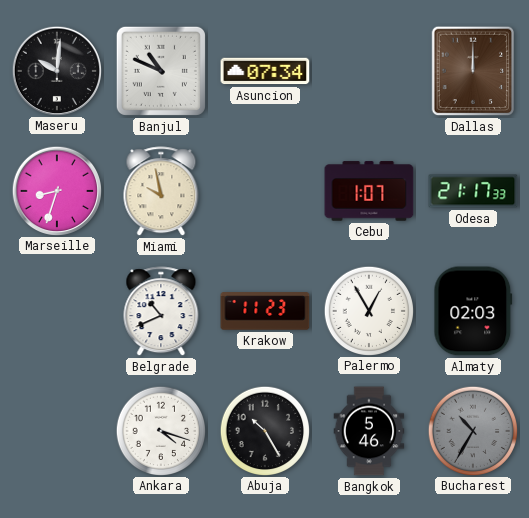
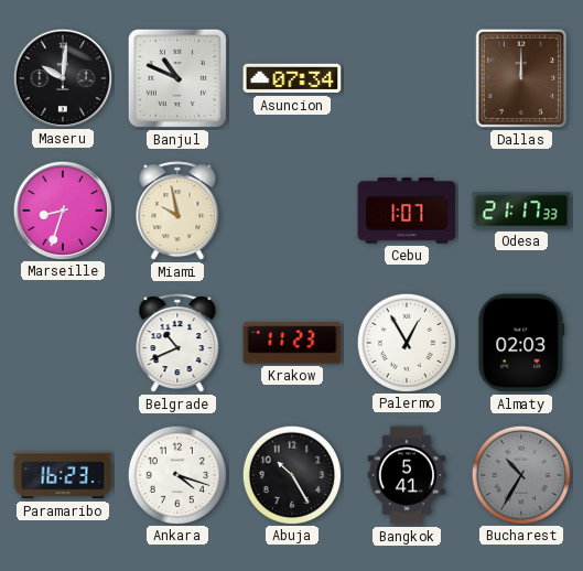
Paramaribo: none -> 16:23 (63, 475)
Bangkok: 5:46 -> 5:41 (407, 475)
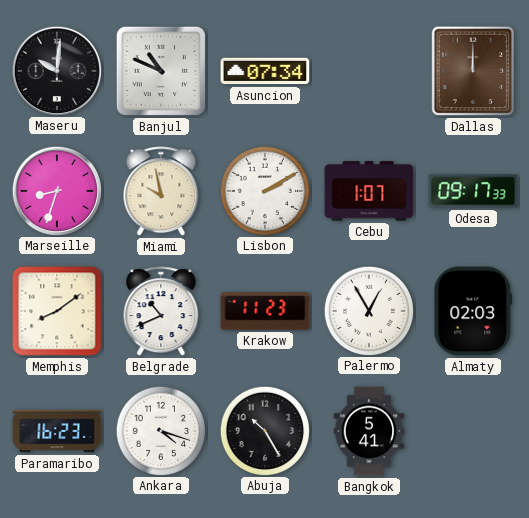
Lisbon: none -> 2:10 (264, 190)
Odesa: 21:17 -> 09:17 (473, 191)
Memphis: none -> 8:09 (57, 311)
Bucharest: 10:35 -> none (520, 474)
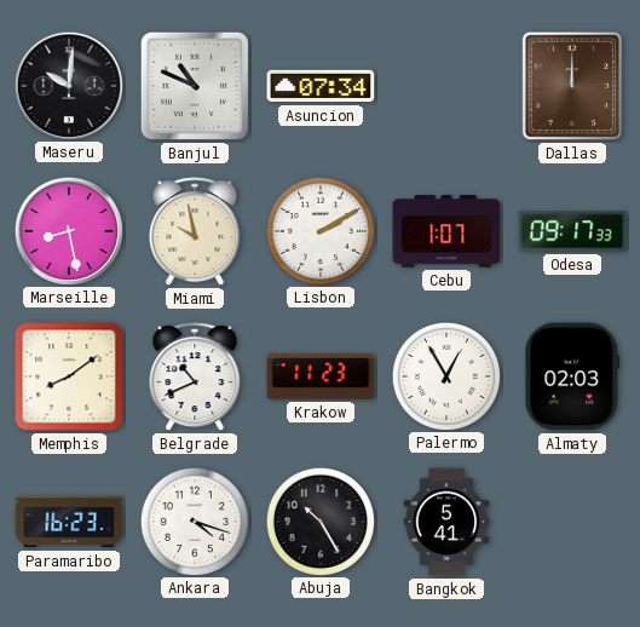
Marseille: 8:33 -> 8:28 (68, 230)
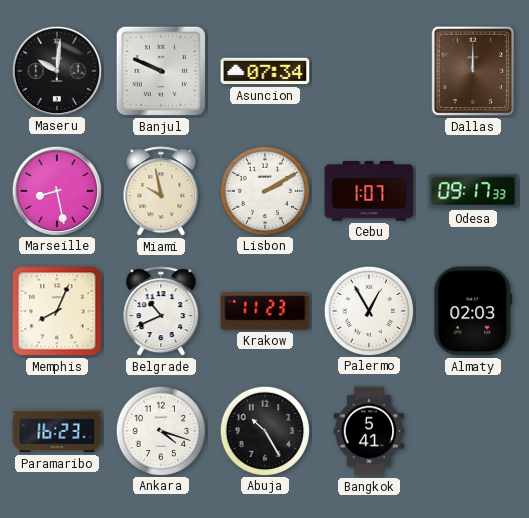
Banjul: 10:49 -> 9:49 (161, 71)
Memphis: 8:09 -> 8:04 (57, 311)
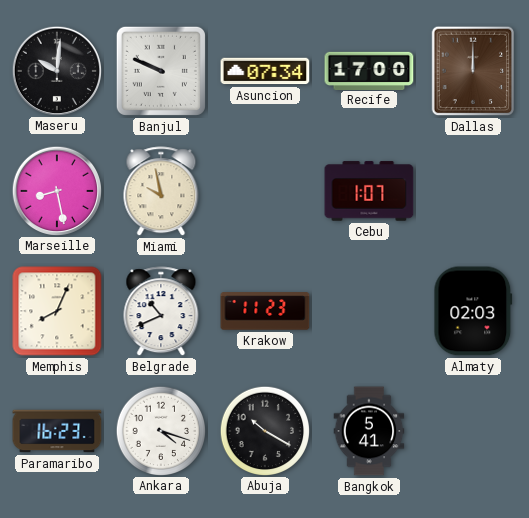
Recife: none -> 17:00 (369, 70)
Lisbon: 2:10 -> none (264, 190)
Odesa: 09:17 -> none (473, 191)
Palermo: 12:55 -> none (368, 310)
Abuja: 10:25 -> 10:20 (264, 430)
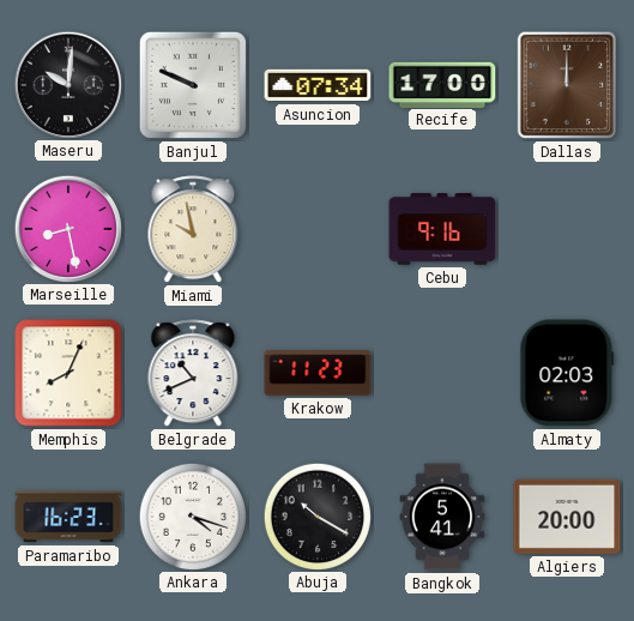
Cebu: 1:07 -> 9:16 (442, 229)
Algiers: none -> 20:00 (567, 517)
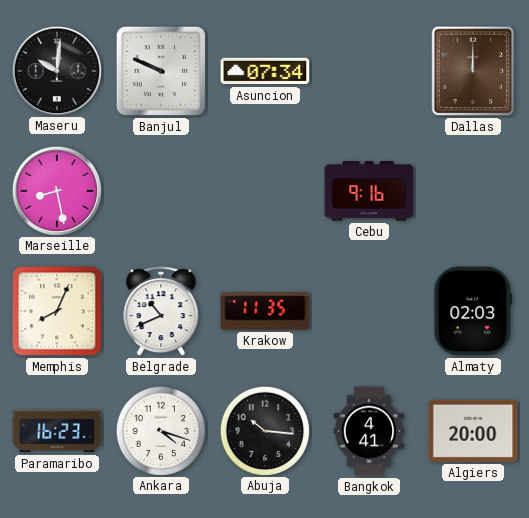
Recife: 17:00 -> none (442, 84)
Miami: 9:58 -> none (193, 230)
Krakow: 11:23 -> 11:35 (265, 311)
Abuja: 10:20 -> 10:16 (264, 430)
Bangkok: 5:41 -> 4:41 (369, 431)
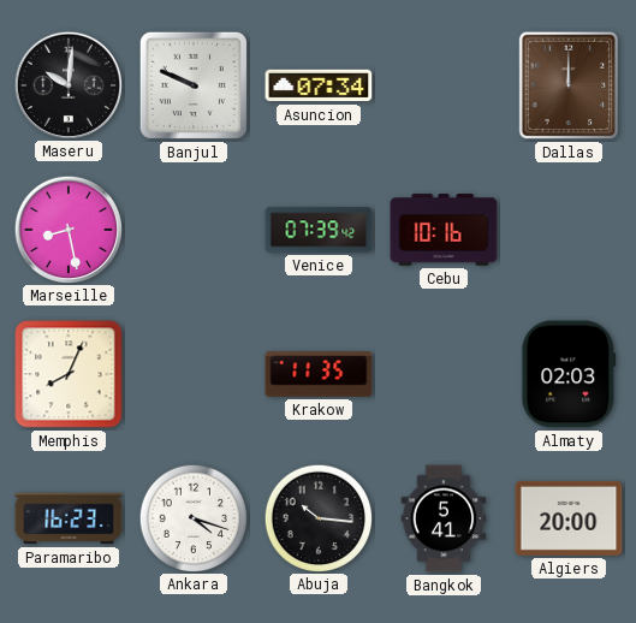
Venice: none -> 07:39 (319, 230)
Cebu: 9:16 -> 10:16 (444, 230)
Belgrade: 10:41 -> none (161, 312)
Bangkok: 4:41 -> 5:41 (444, 518)
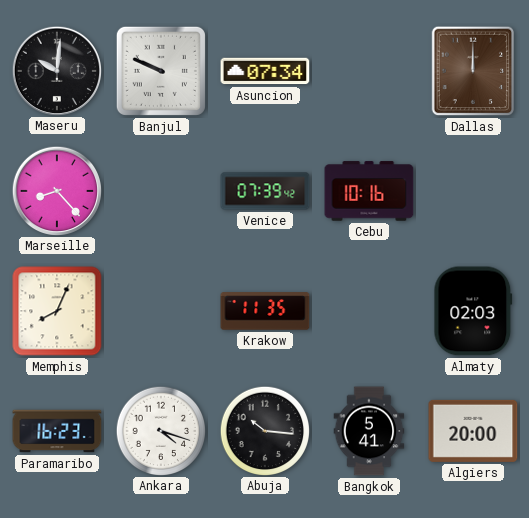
Marseille: 8:28 -> 8:23 (56, 190)
